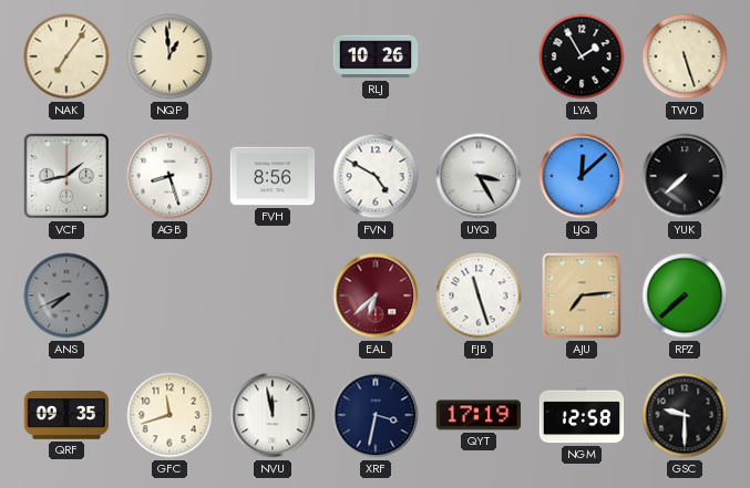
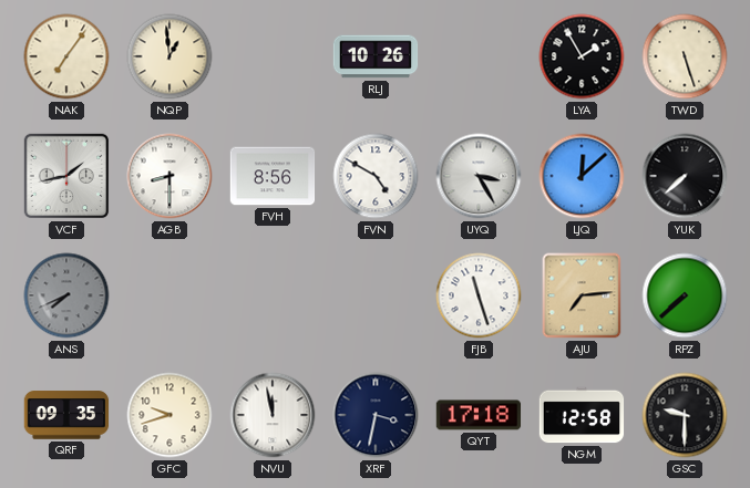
AGB: 8:27 -> 8:30 (169, 176)
EAL: 6:38 -> none (376, 295)
GFC: 11:42 -> 9:42 (169, 415)
QYT: 17:19 -> 17:18 (479, 415)
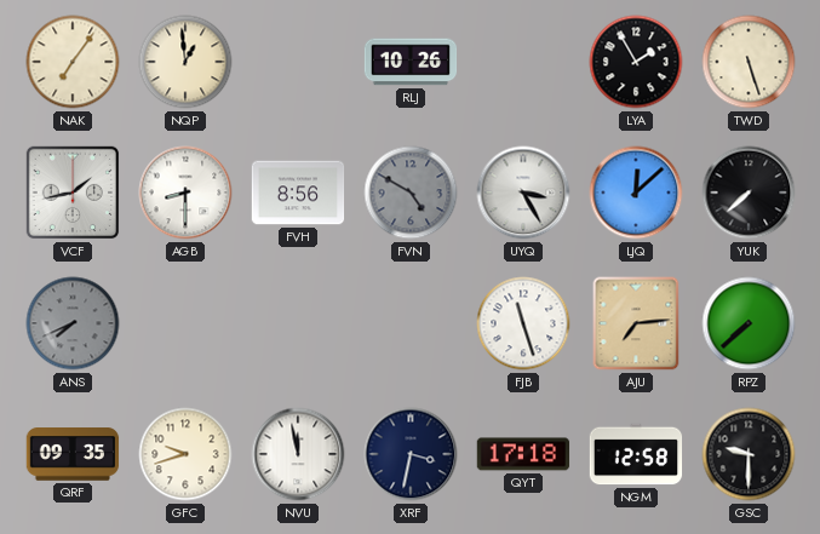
FVN dial: white -> grey (411, 193)
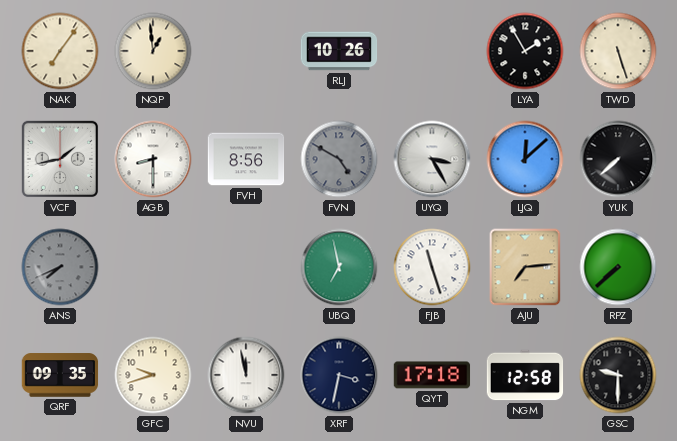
UBQ: none -> 6:58 (339, 267)
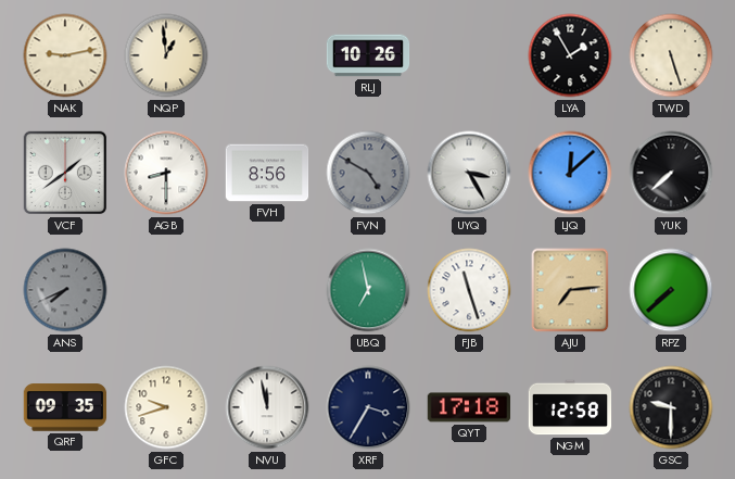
NAK: 7:06 -> 9:13 (65, 55)
VCF: 1:43 -> 1:39 (65, 173)
XRF: 3:32 -> 3:35 (368, 407)
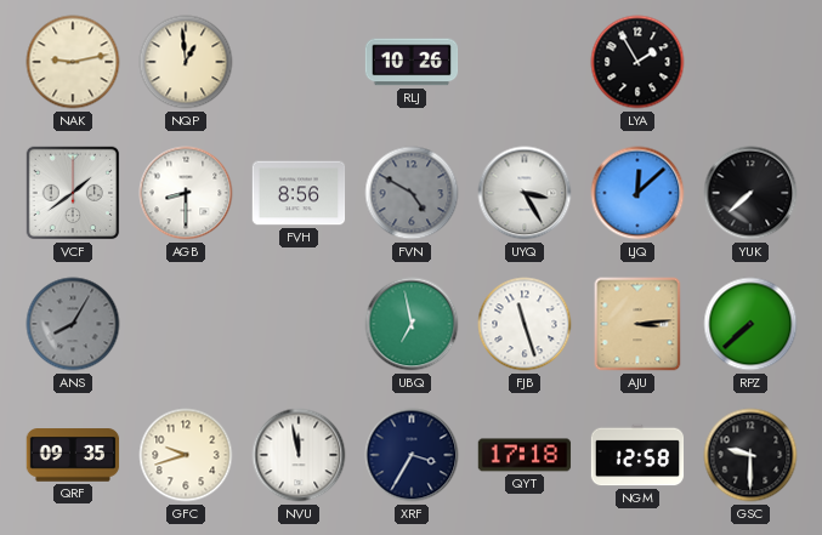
TWD: 5:27 -> none (671, 55)
ANS: 7:41 -> 8:05 (73, 324)
AJU: 7:14 -> 3:14 (637, 324)
